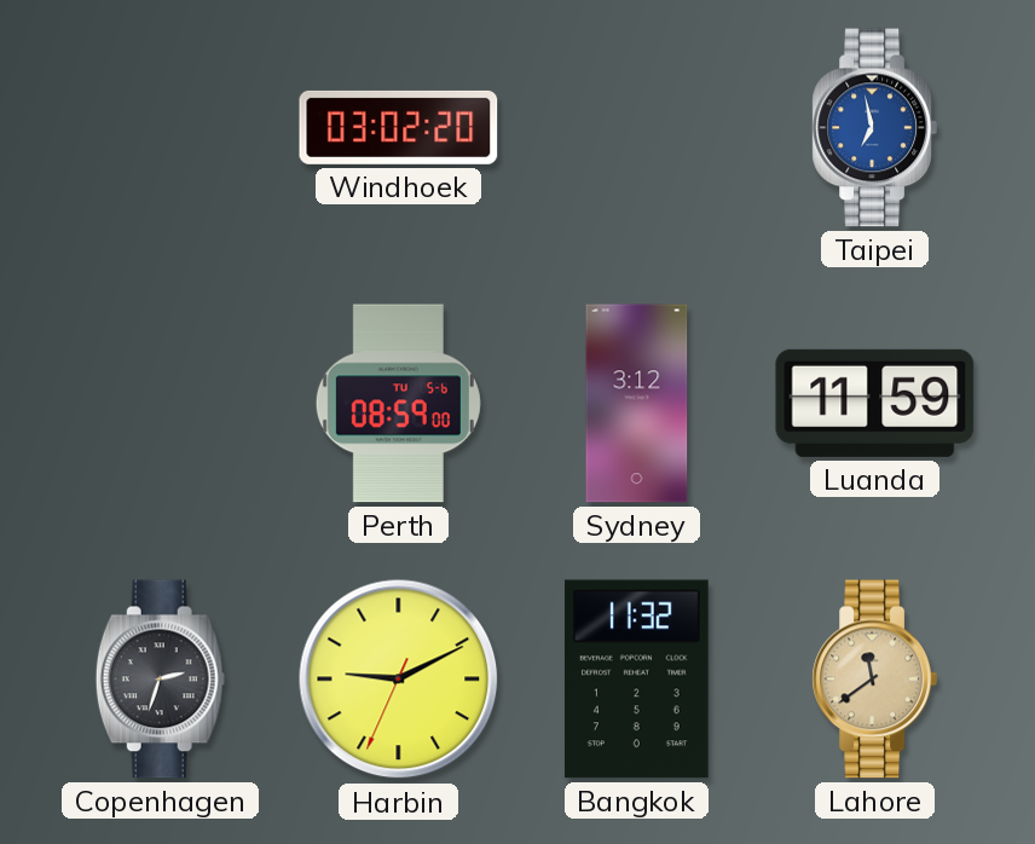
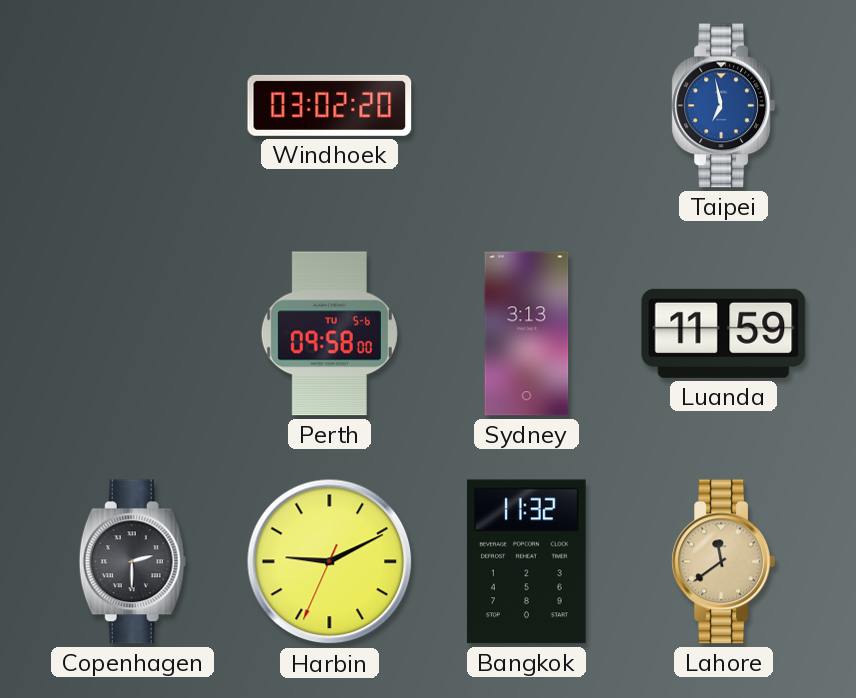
Perth: 08:59 -> 09:58 (329, 334)
Sydney: 3:12 -> 3:13 (527, 334)
Copenhagen: 2:33 -> 2:30 (132, 562)
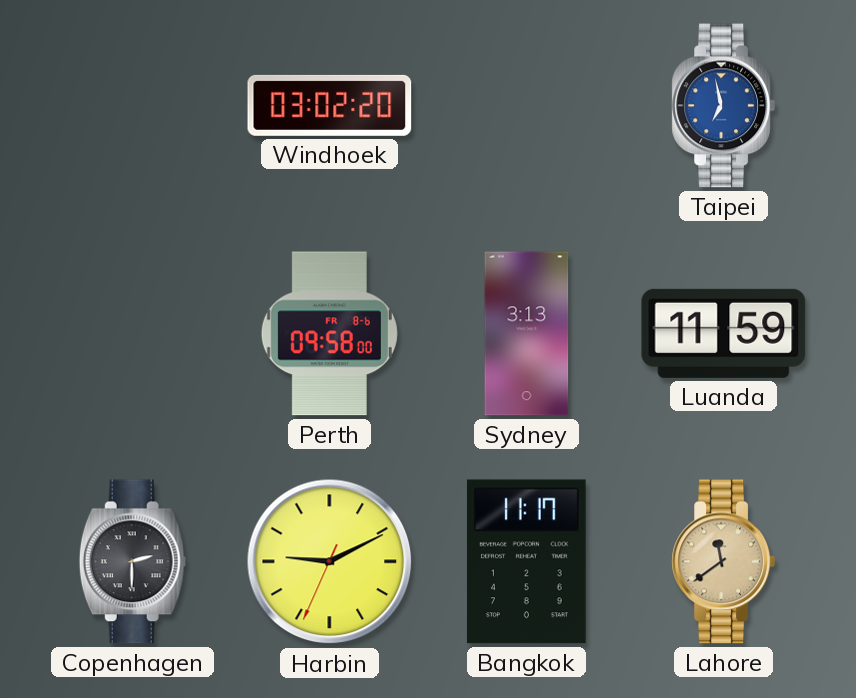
Perth date: TU 5-6 -> FR 8-6 (329, 334)
Bangkok: 11:32 -> 11:17 (526, 562)
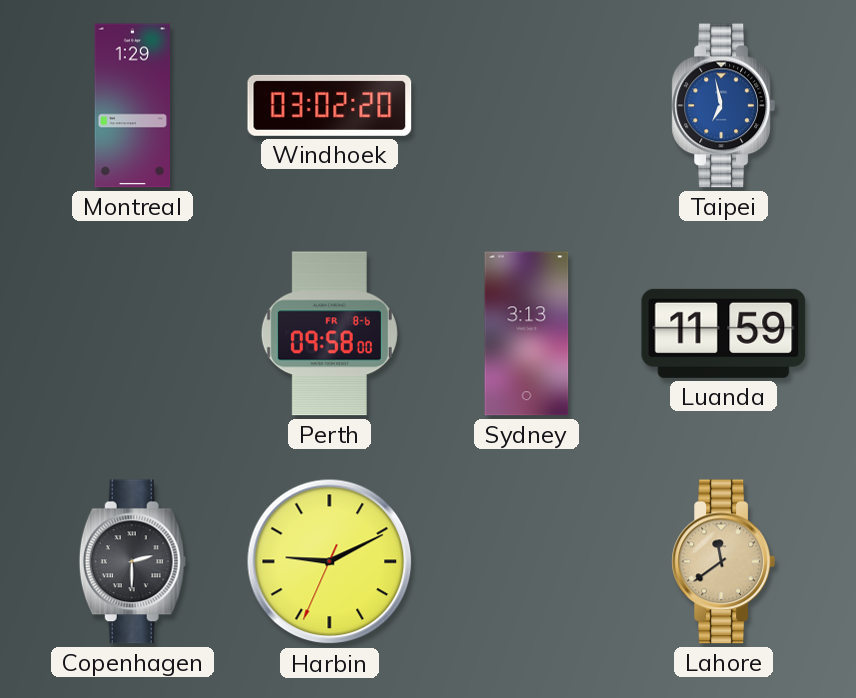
Montreal: none -> 1:29 (133, 106)
Bangkok: 11:17 -> none (526, 562)
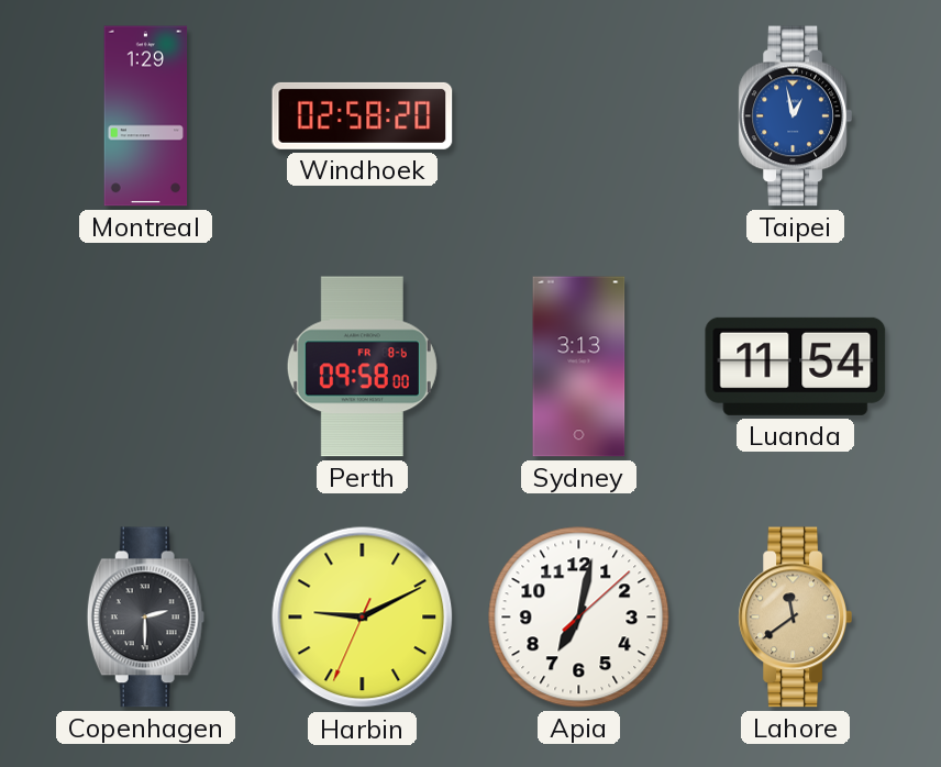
Windhoek: 03:02 -> 02:58 (363, 115)
Taipei: 6:58 -> 12:58 (795, 116)
Luanda: 11:59 -> 11:54 (796, 366)
Apia: none -> 7:02 (579, 618)
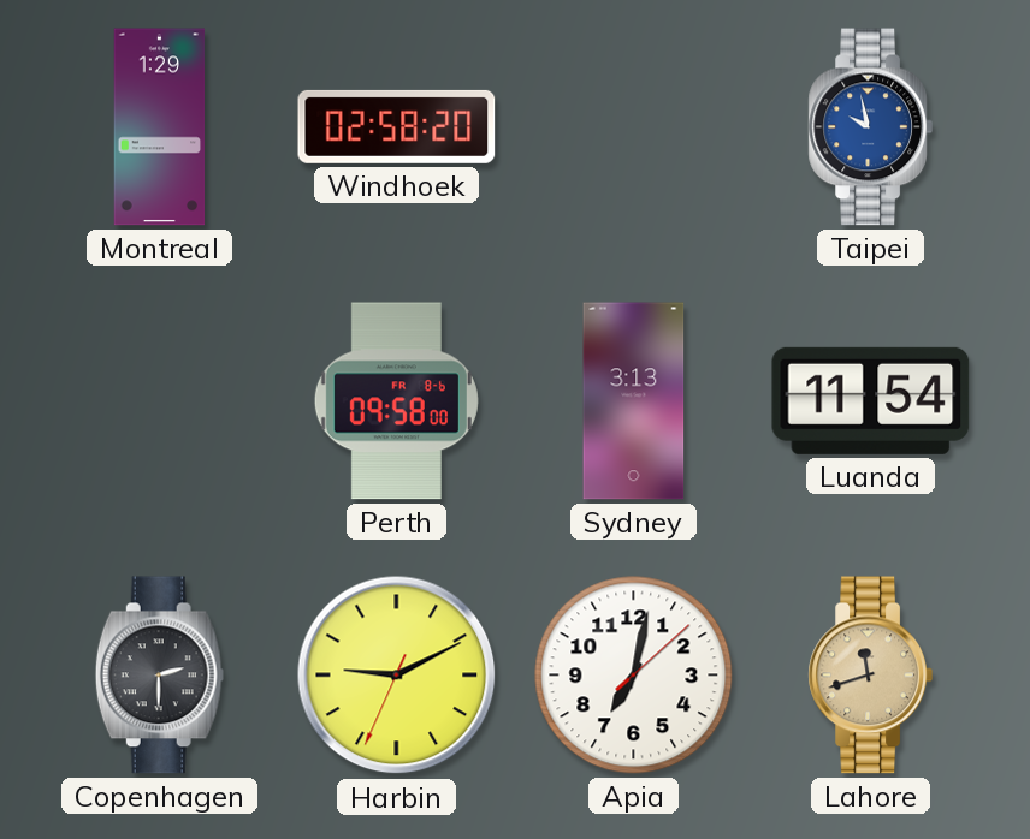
Taipei: 12:58 -> 9:58 (870, 127)
Lahore: 11:39 -> 11:42 (870, 676)
